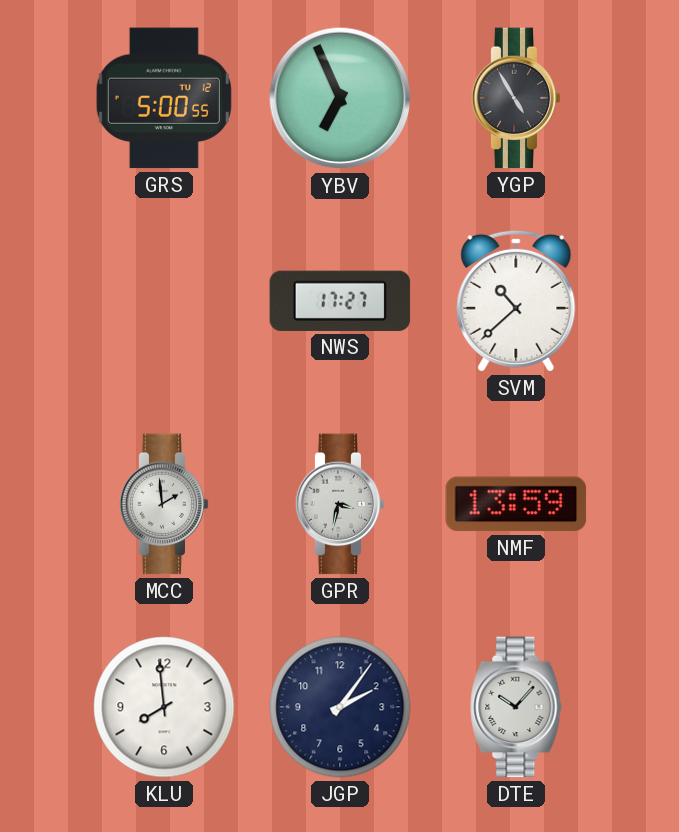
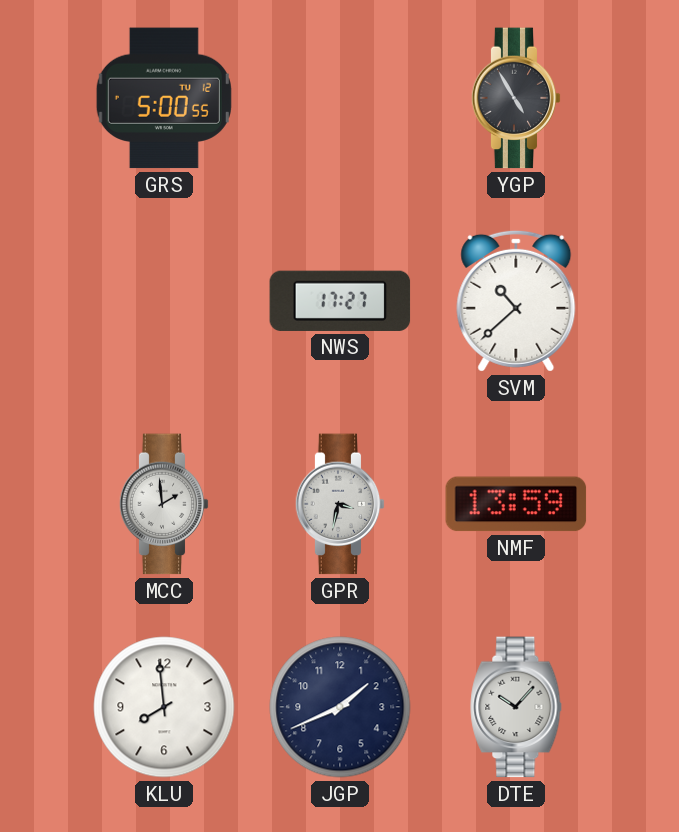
YBV: 6:56 -> none (340, 98)
JGP: 2:06 -> 1:41 (340, 707)
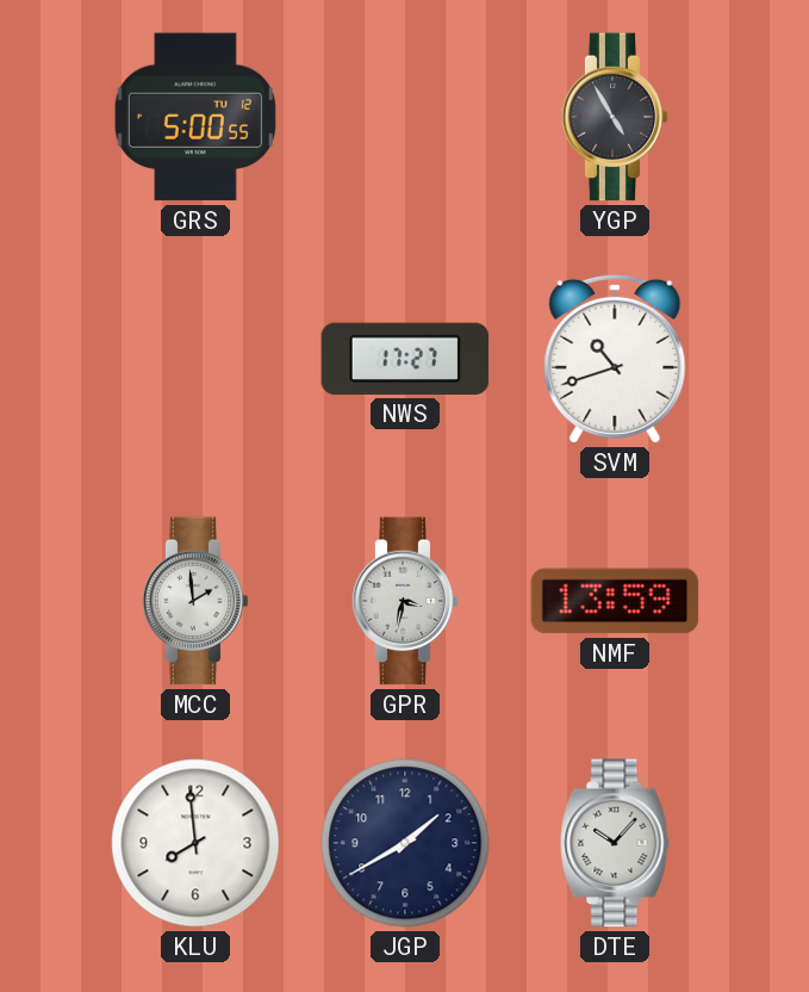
SVM: 10:38 -> 10:42 (615, 359)
JGP: 1:41 -> 1:40 (405, 843)
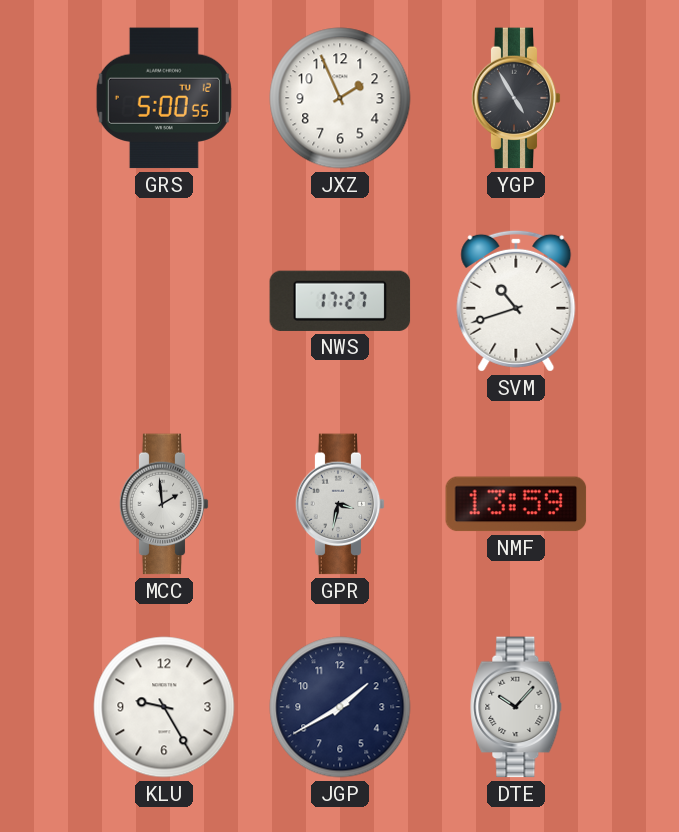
JXZ: none -> 1:56 (340, 98)
KLU: 7:59 -> 9:25 (164, 707)
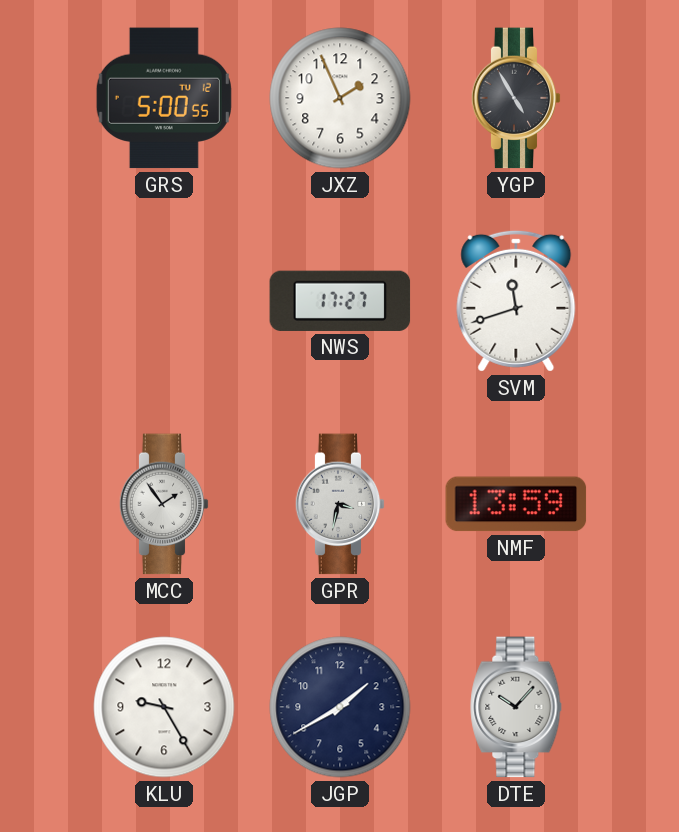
SVM: 10:42 -> 11:42 (516, 301)
MCC: 1:59 -> 1:54 (164, 504)
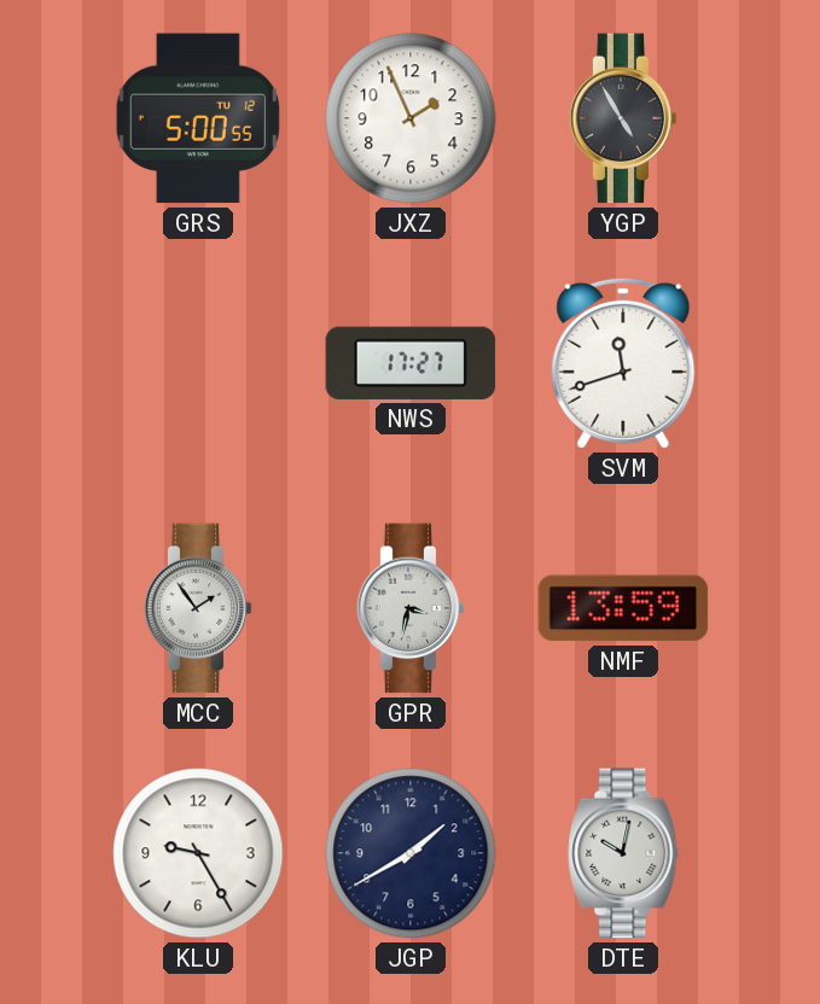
DTE: 10:07 -> 10:02 (623, 853)
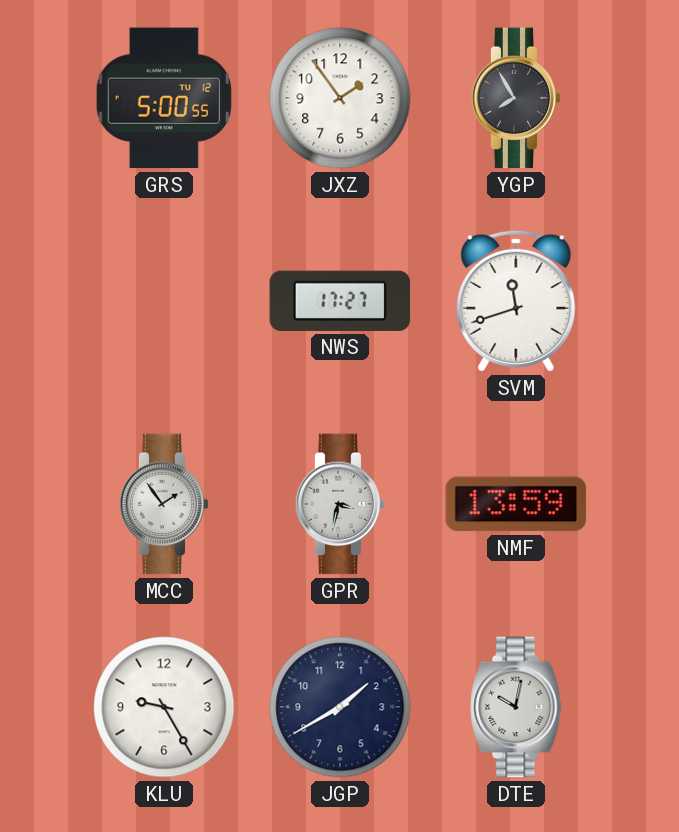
JXZ: 1:56 -> 1:54 (340, 98)
YGP: 4:55 -> 7:55 (516, 98)
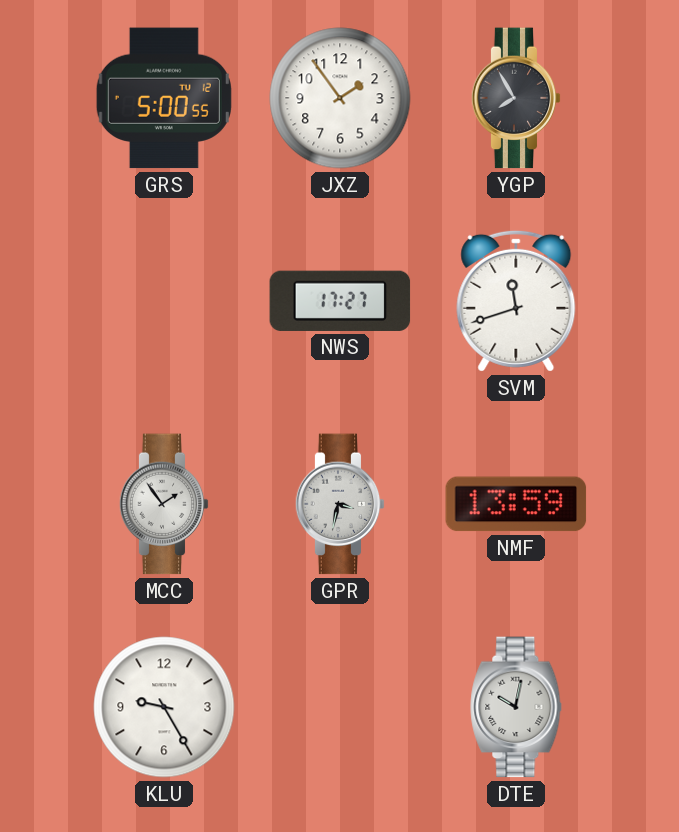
JGP: 1:40 -> none (340, 707)
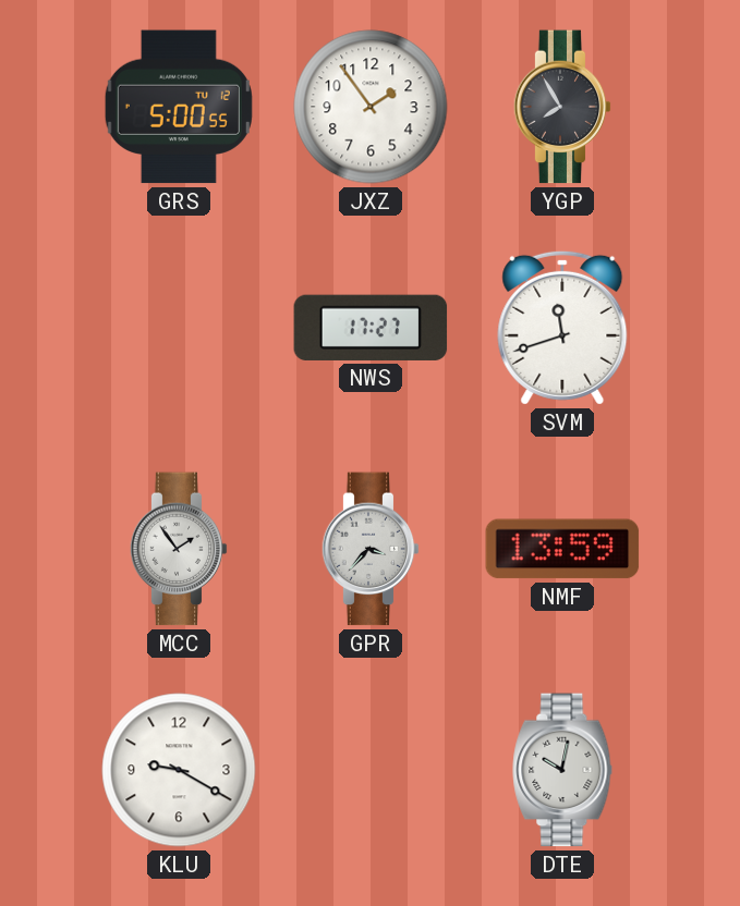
GPR: 3:32 -> 3:37 (371, 549)
KLU: 9:25 -> 9:20 (179, 770)
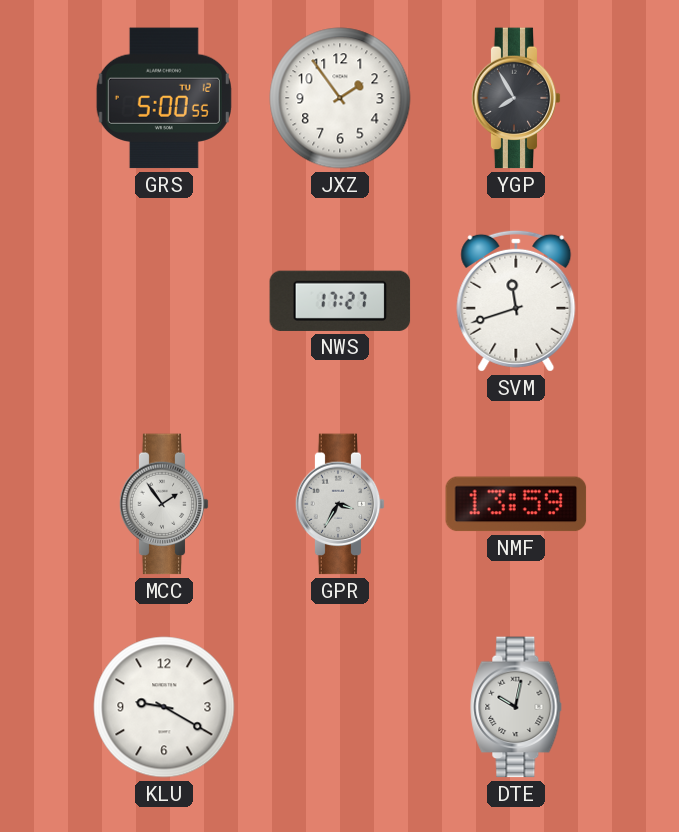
GPR: 3:37 -> 3:35 (340, 504)
